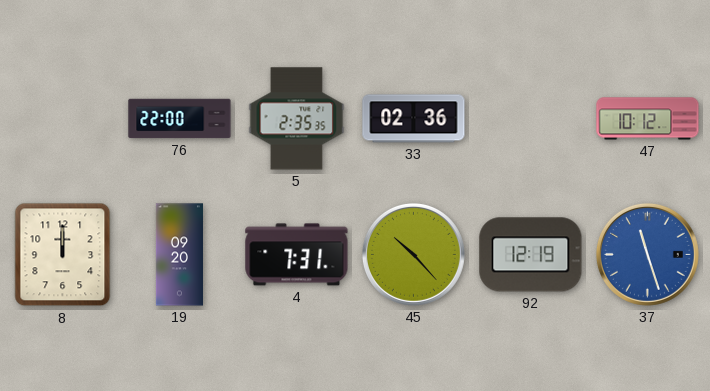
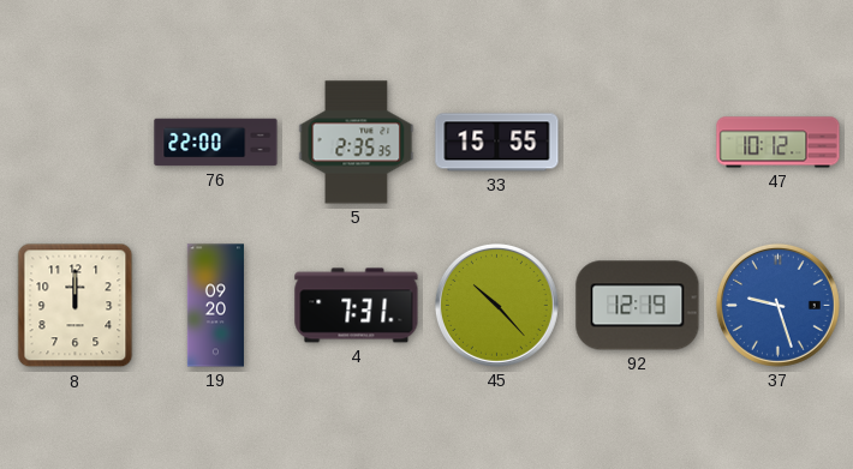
33: 02:36 -> 15:55 (497, 143)
37: 11:27 -> 9:27 (777, 305)
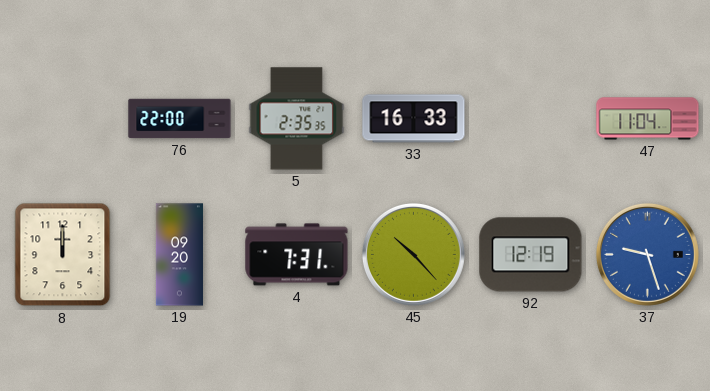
33: 15:55 -> 16:33 (414, 119)
47: 10:12 -> 11:04 (648, 119)
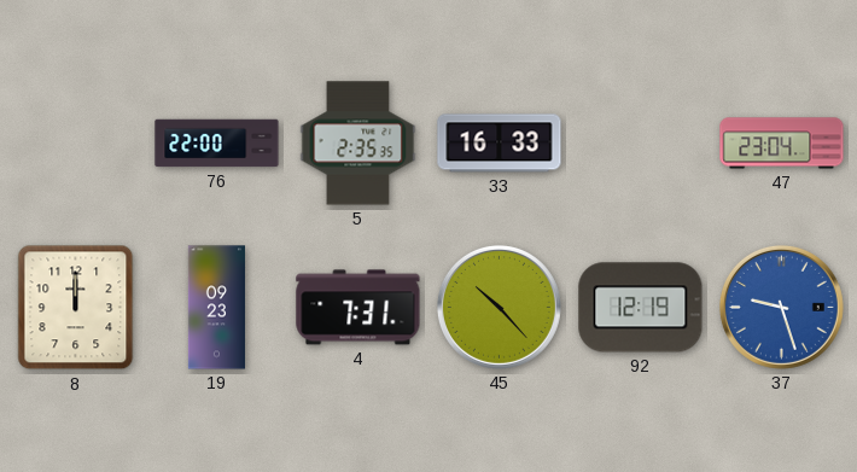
47: 11:04 -> 23:04 (782, 144)
19: 09:20 -> 09:23 (216, 308)
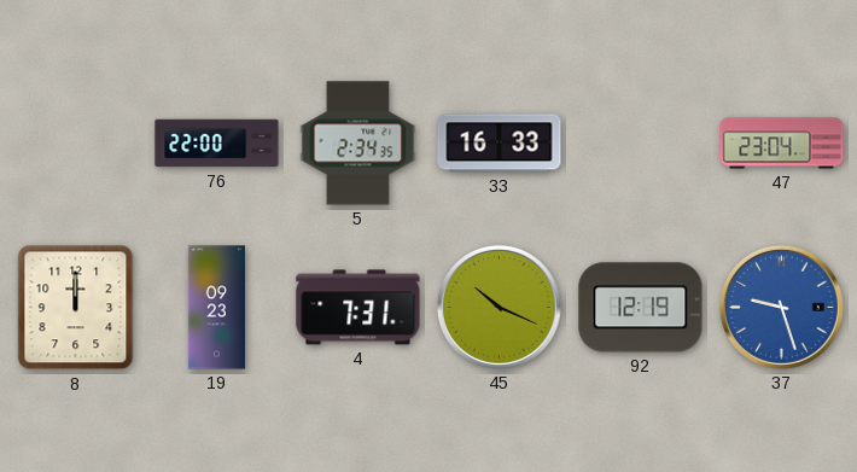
5: 2:35 -> 2:34 (358, 144)
45: 10:23 -> 10:19 (499, 307)
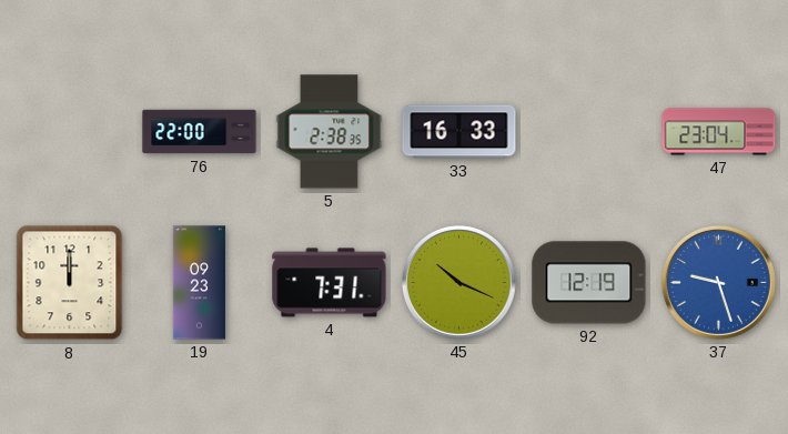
5: 2:34 -> 2:38 (330, 132)
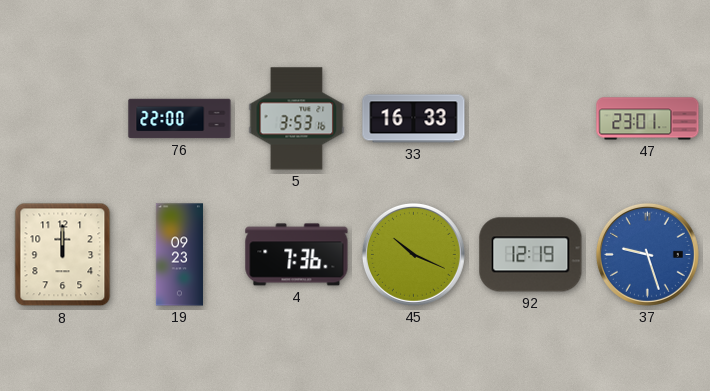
5: 2:38 -> 3:53 (297, 119)
47: 23:04 -> 23:01 (648, 119)
4: 7:31 -> 7:36 (297, 255)
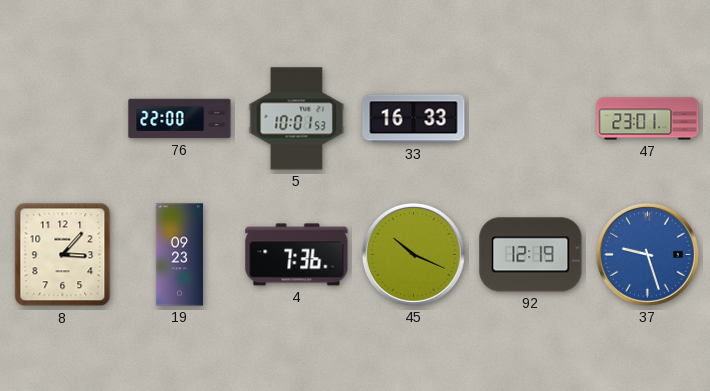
5: 3:53 -> 10:01 (297, 119)
8: 12:00 -> 3:07 (63, 255)
